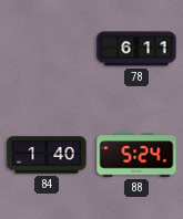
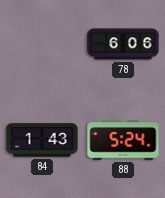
78: 6:11 -> 6:06 (123, 44)
84: 1:40 -> 1:43 (42, 140)
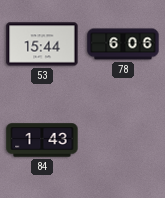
53: none -> 15:44 (42, 44)
88: 5:24 -> none (123, 140)
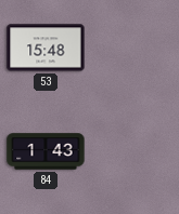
53: 15:44 -> 15:48 (46, 48)
78: 6:06 -> none (123, 44)
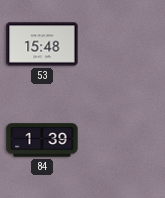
84: 1:43 -> 1:39 (42, 140)
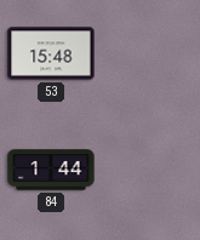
84: 1:39 -> 1:44 (51, 170)
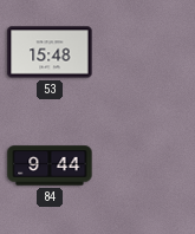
84: 1:44 -> 9:44 (50, 165)
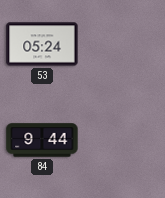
53: 15:48 -> 05:24 (42, 44)
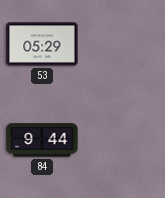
53: 05:24 -> 05:29 (42, 44)
